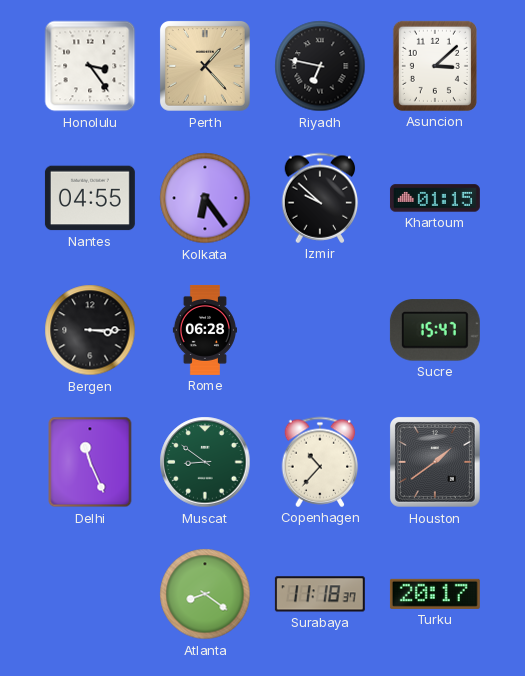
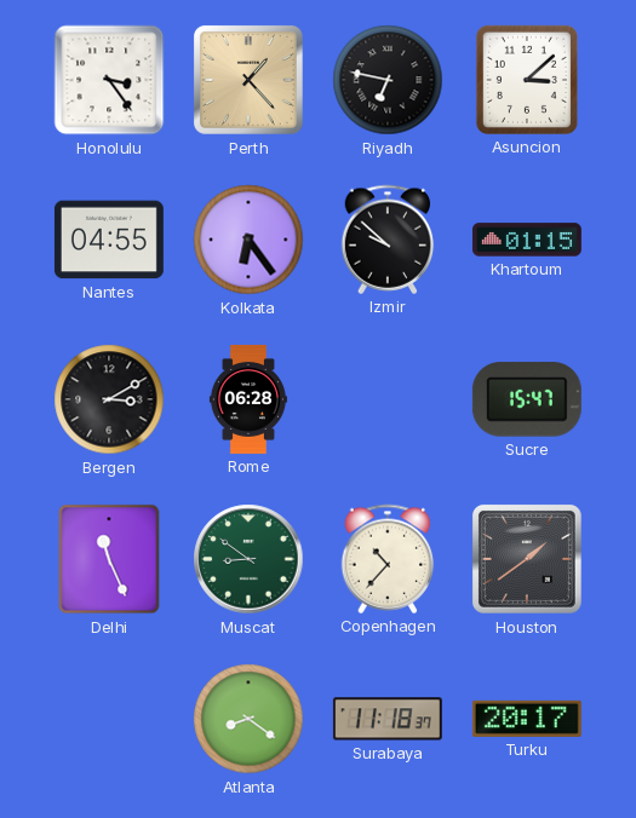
Bergen: 3:15 -> 3:10 (109, 399)
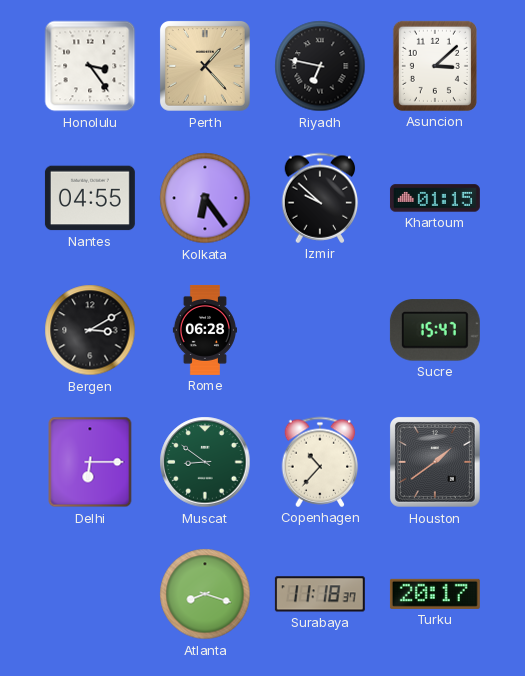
Delhi: 11:26 -> 6:15 (90, 462)
Atlanta: 8:21 -> 8:18 (205, 594)
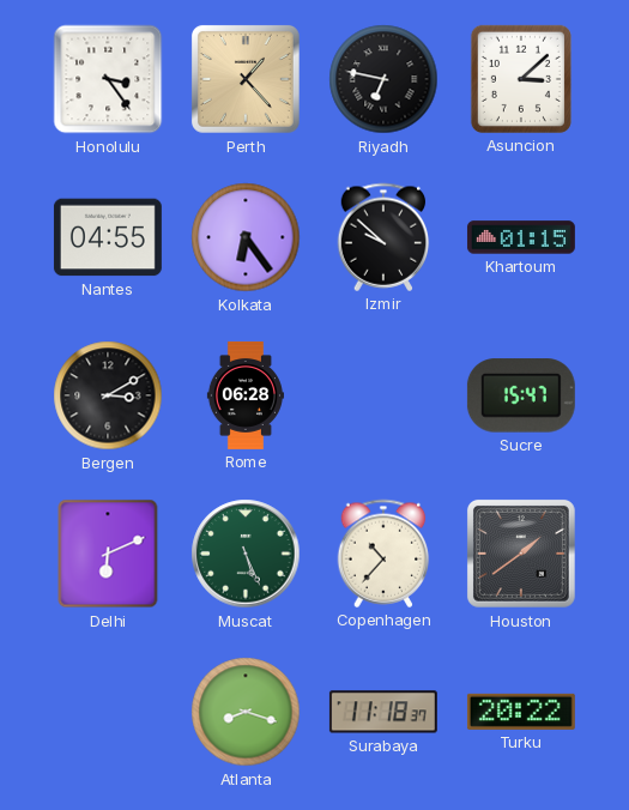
Delhi: 6:15 -> 6:11 (108, 554)
Muscat: 8:51 -> 5:26 (246, 554)
Turku: 20:17 -> 20:22 (521, 712)
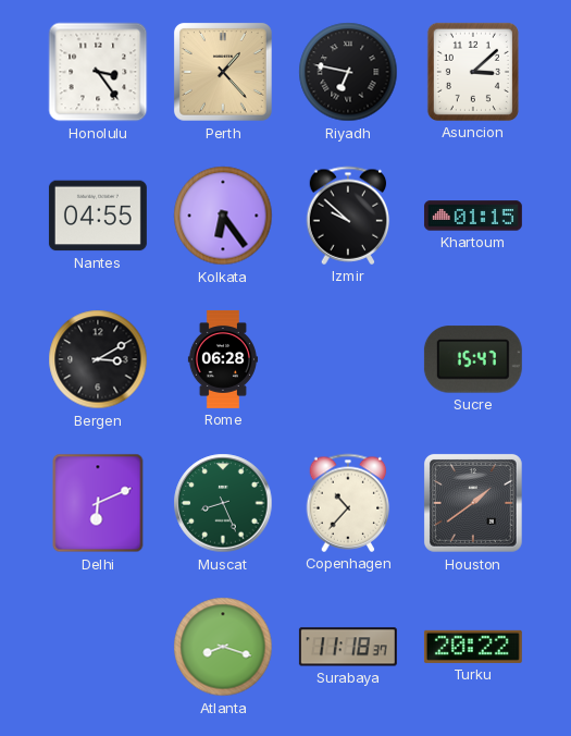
Muscat: 5:26 -> 8:26 (223, 503)
